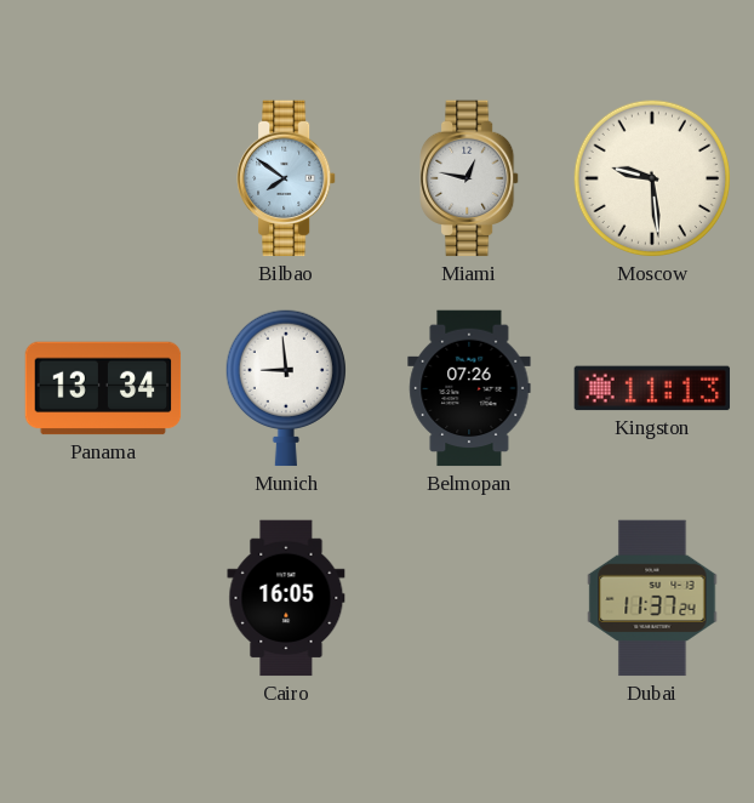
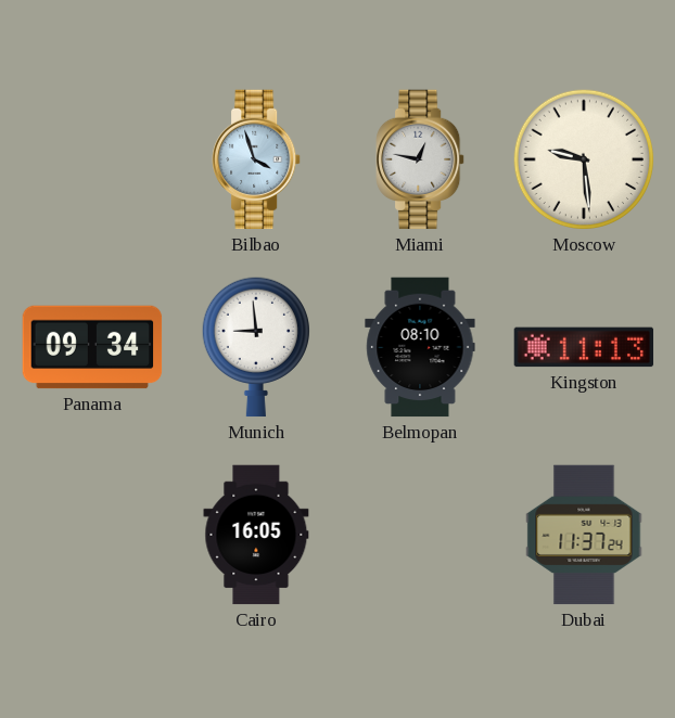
Bilbao: 7:51 -> 3:57 (257, 159)
Panama: 13:34 -> 09:34 (92, 347)
Belmopan: 07:26 -> 08:10 (420, 347)
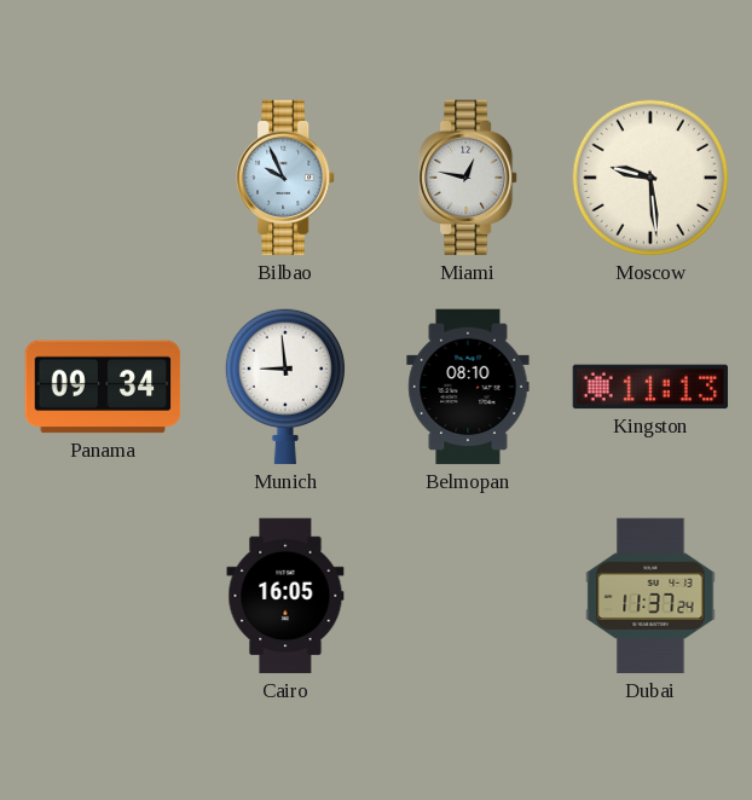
Bilbao: 3:57 -> 9:56 (287, 178)
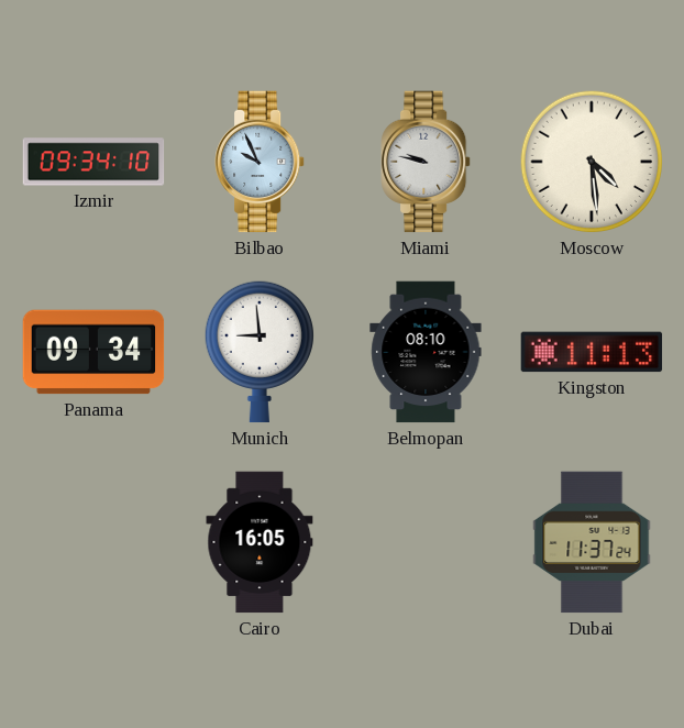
Izmir: none -> 09:34 (93, 162)
Miami: 12:47 -> 9:47 (427, 162)
Moscow: 9:29 -> 4:29 (592, 162)
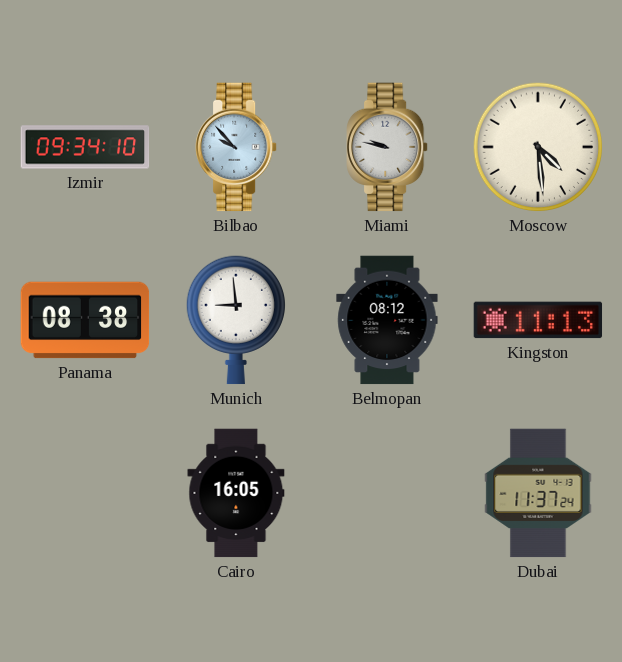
Bilbao: 9:56 -> 9:53 (237, 147)
Panama: 09:34 -> 08:38 (85, 320)
Belmopan: 08:10 -> 08:12 (387, 320)
